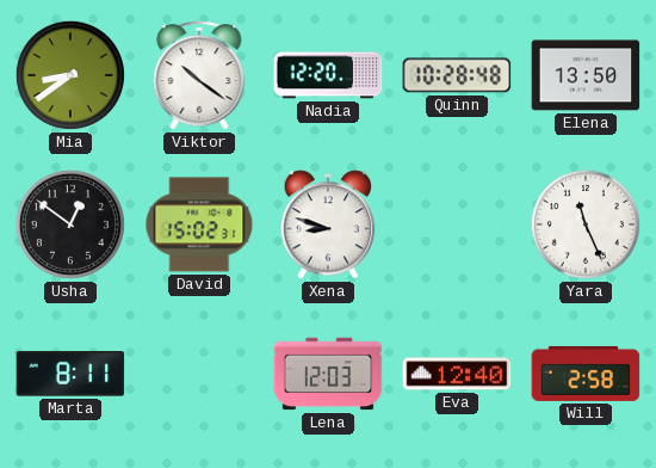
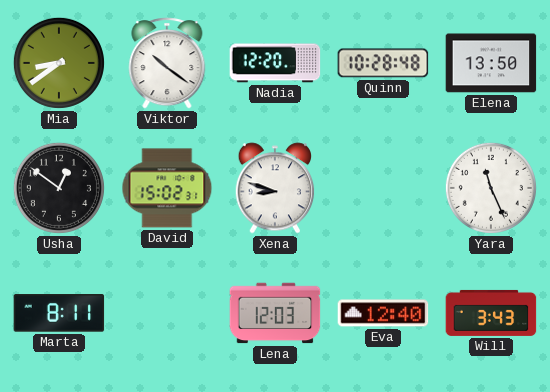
Will: 2:58 -> 3:43 (491, 313)
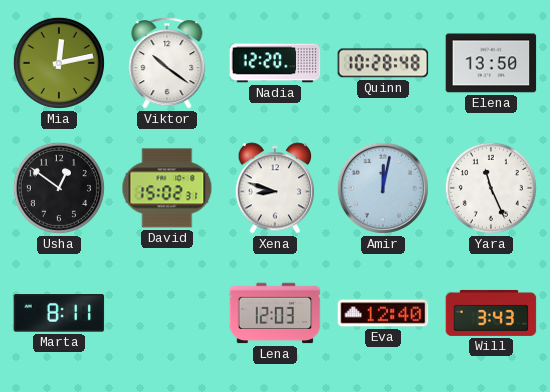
Mia: 8:39 -> 12:13 (59, 63)
Amir: none -> 12:02 (383, 188)
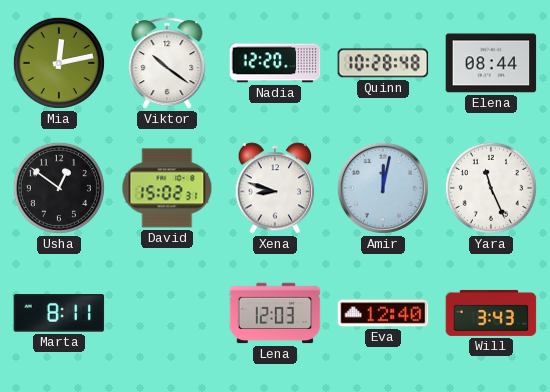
Elena: 13:50 -> 08:44 (491, 63)
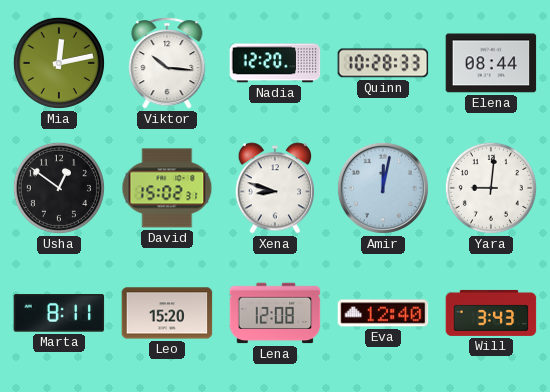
Viktor: 10:21 -> 10:16 (167, 63)
Quinn: 10:28:48 -> 10:28:33 (383, 63)
Yara: 11:26 -> 9:01 (491, 188)
Leo: none -> 15:20 (167, 313)
Lena: 12:03 -> 12:08 (275, 313)
